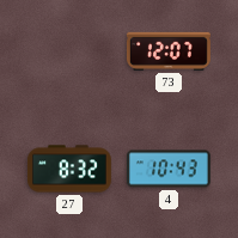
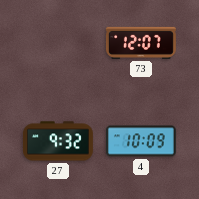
27: 8:32 -> 9:32 (58, 141)
4: 10:43 -> 10:09 (141, 141)
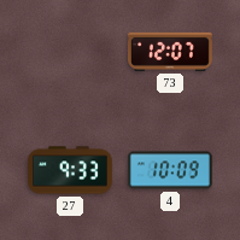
27: 9:32 -> 9:33 (70, 170)
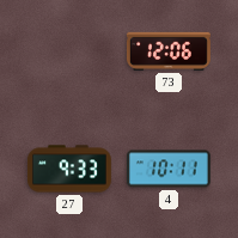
73: 12:07 -> 12:06 (169, 51)
4: 10:09 -> 10:11 (169, 169)
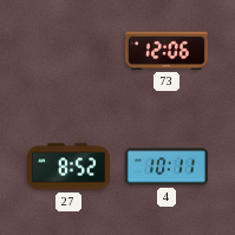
27: 9:33 -> 8:52 (68, 167)
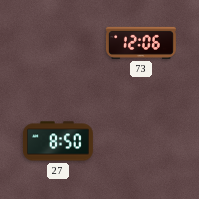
27: 8:52 -> 8:50 (58, 141)
4: 10:11 -> none (167, 167)
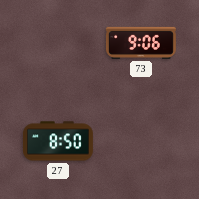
73: 12:06 -> 9:06 (141, 43)
